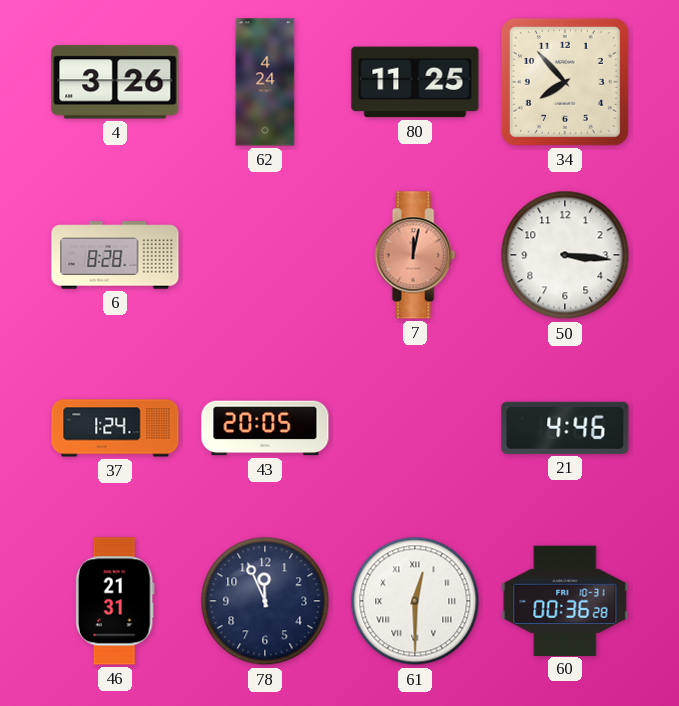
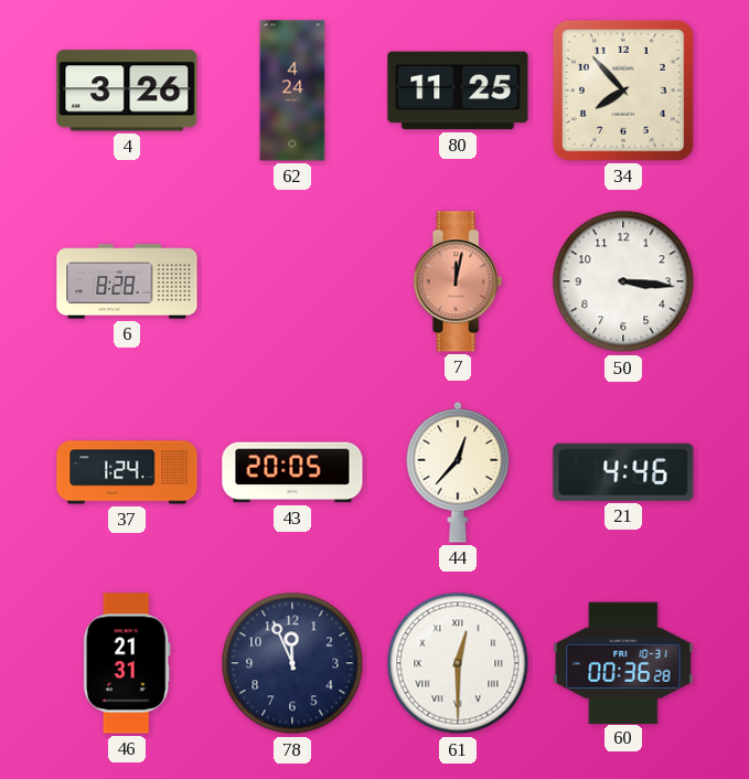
44: none -> 12:37 (458, 472)
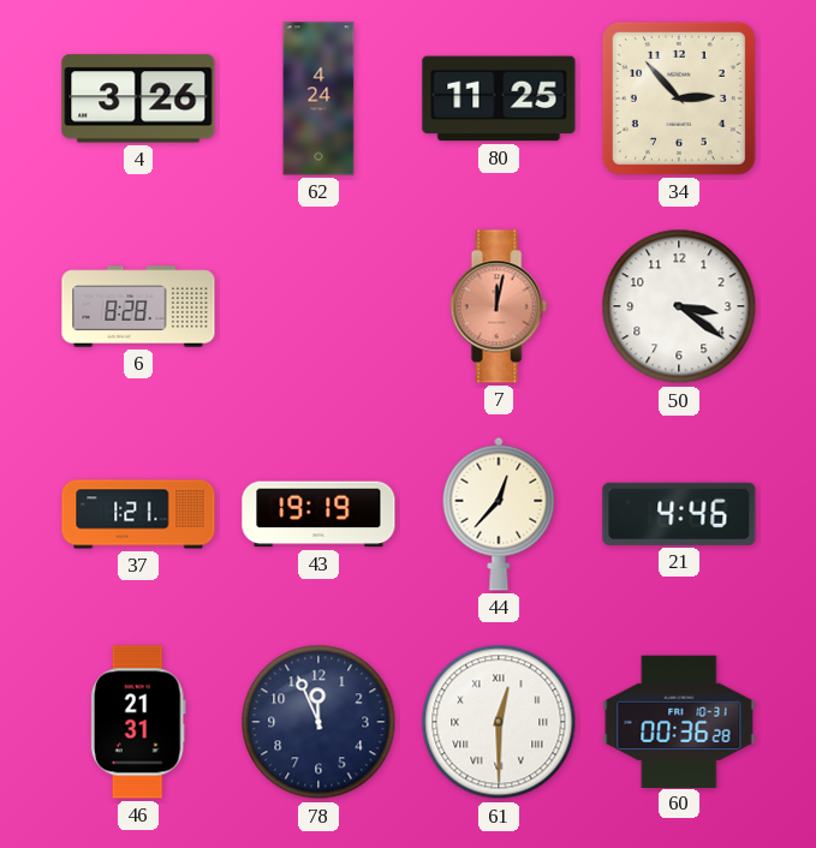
34: 7:53 -> 2:53 (679, 98)
50: 3:16 -> 3:21 (679, 306)
37: 1:24 -> 1:21 (138, 514)
43: 20:05 -> 19:19 (318, 514)
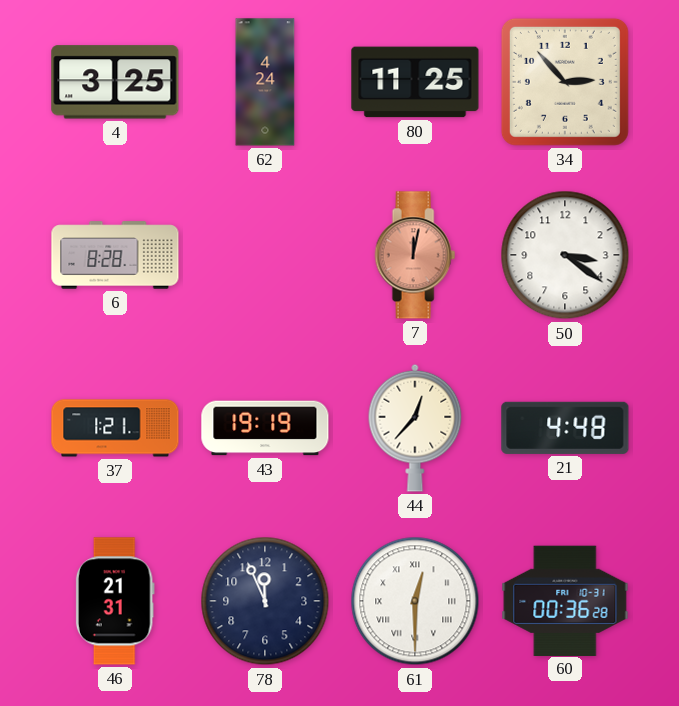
4: 3:26 -> 3:25 (115, 82)
21: 4:46 -> 4:48 (565, 428)
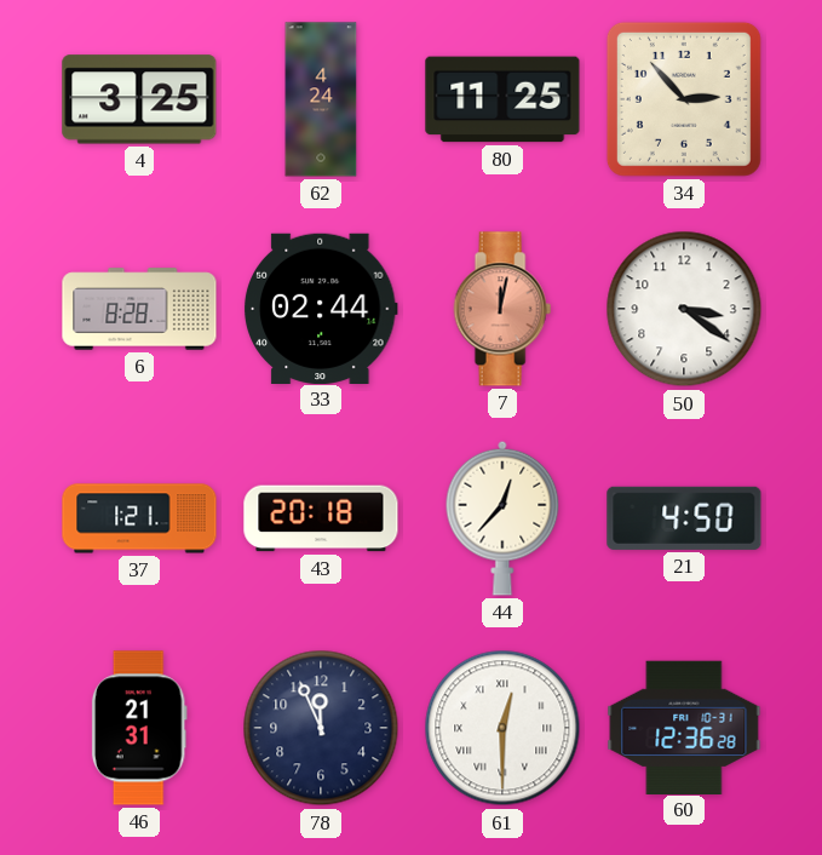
33: none -> 02:44 (321, 308)
43: 19:19 -> 20:18 (321, 518)
21: 4:48 -> 4:50 (684, 518)
60: 00:36 -> 12:36 (684, 727)
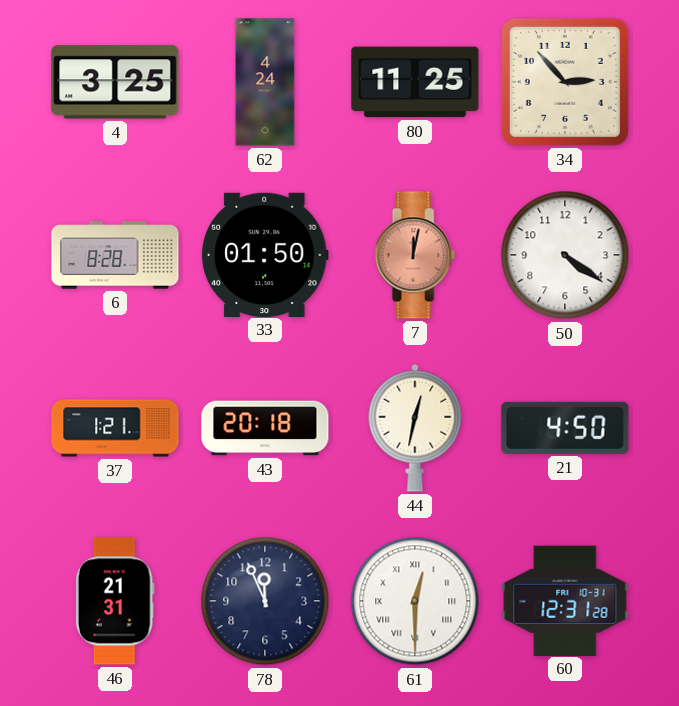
33: 02:44 -> 01:50 (265, 254)
50: 3:21 -> 4:21 (565, 255)
44: 12:37 -> 12:32 (415, 428)
60: 12:36 -> 12:31 (565, 600)
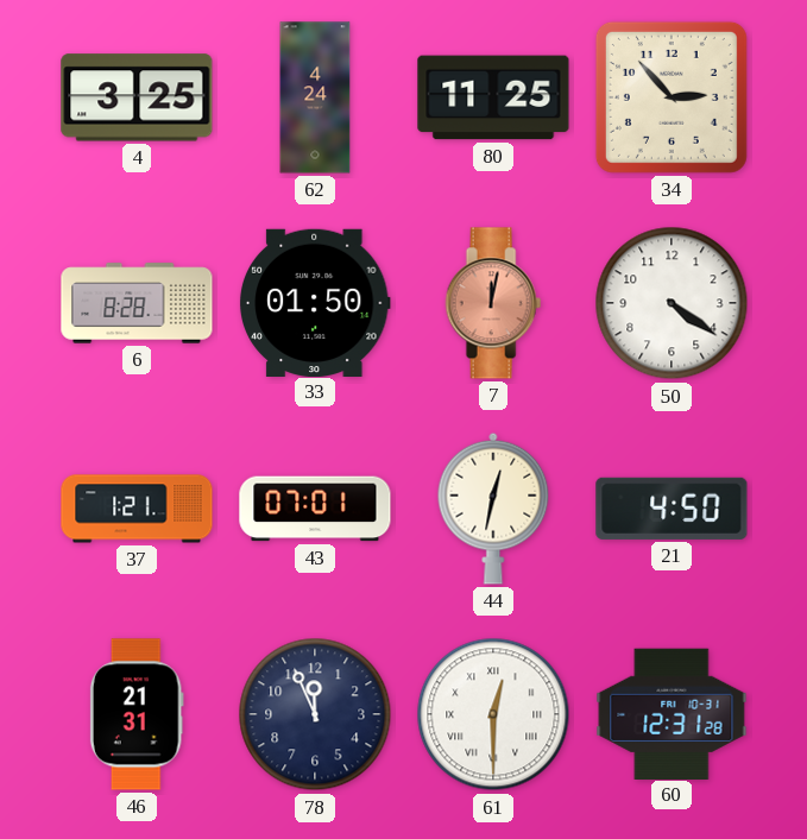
43: 20:18 -> 07:01 (315, 509)
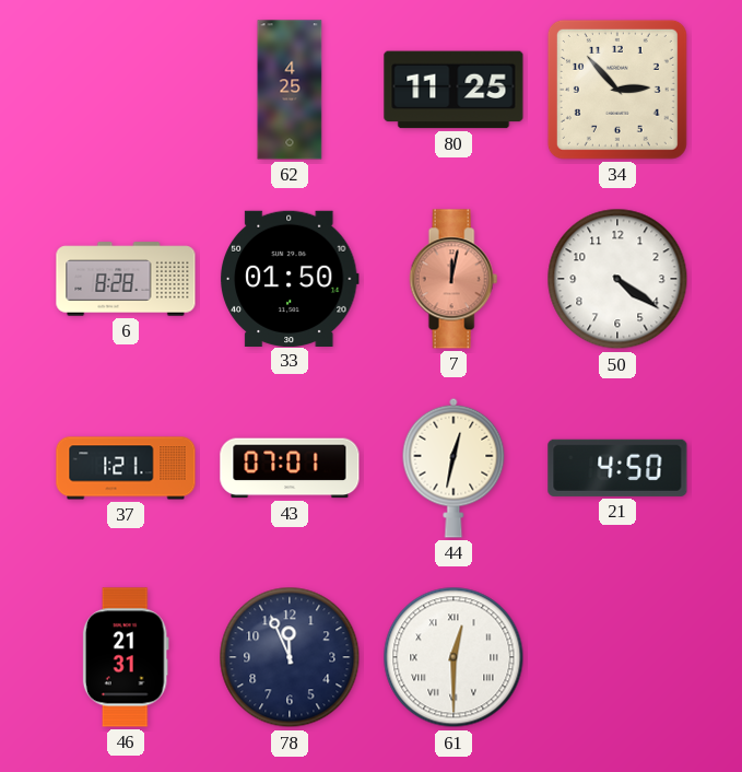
4: 3:25 -> none (137, 97)
62: 4:24 -> 4:25 (290, 90)
60: 12:31 -> none (672, 713)
